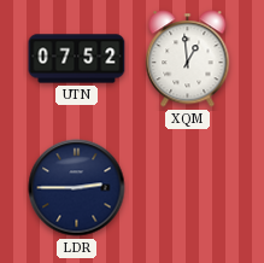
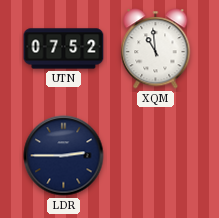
XQM: 12:59 -> 10:59 (156, 49)
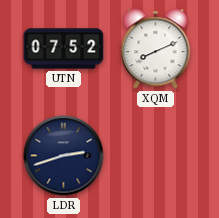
XQM: 10:59 -> 8:11 (156, 49)
LDR: 2:45 -> 2:42 (64, 156)
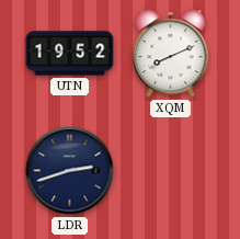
UTN: 07:52 -> 19:52 (70, 54)
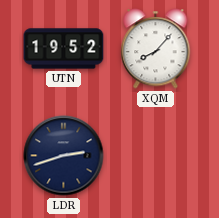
XQM: 8:11 -> 8:07 (156, 49)
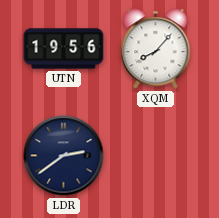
UTN: 19:52 -> 19:56 (64, 49)
LDR: 2:42 -> 2:39 (64, 156)
